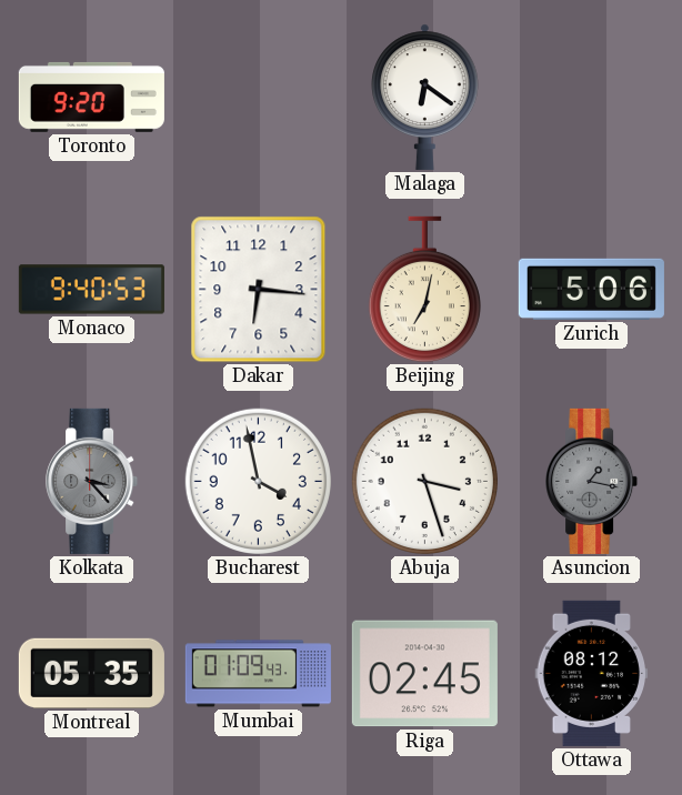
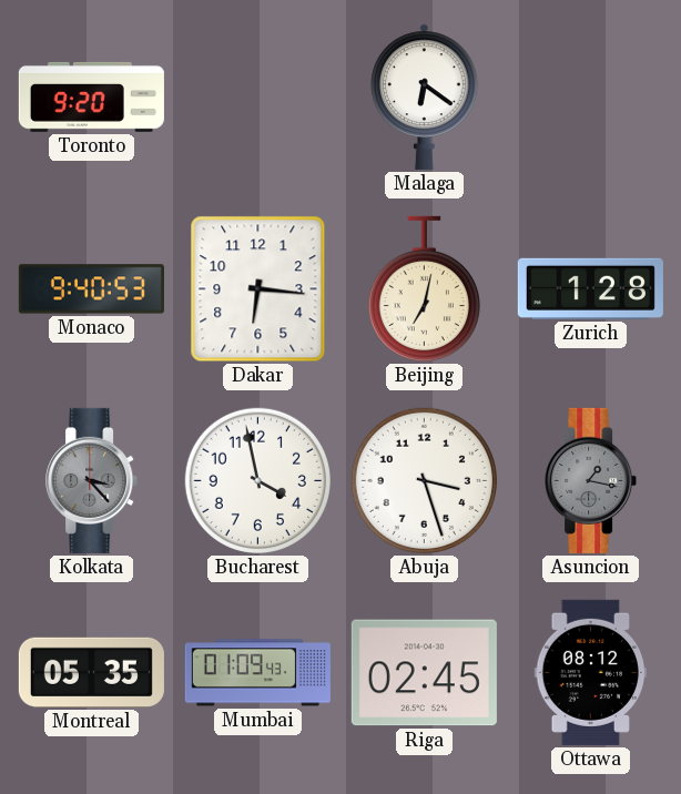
Zurich: 5:06 -> 1:28 (590, 288)
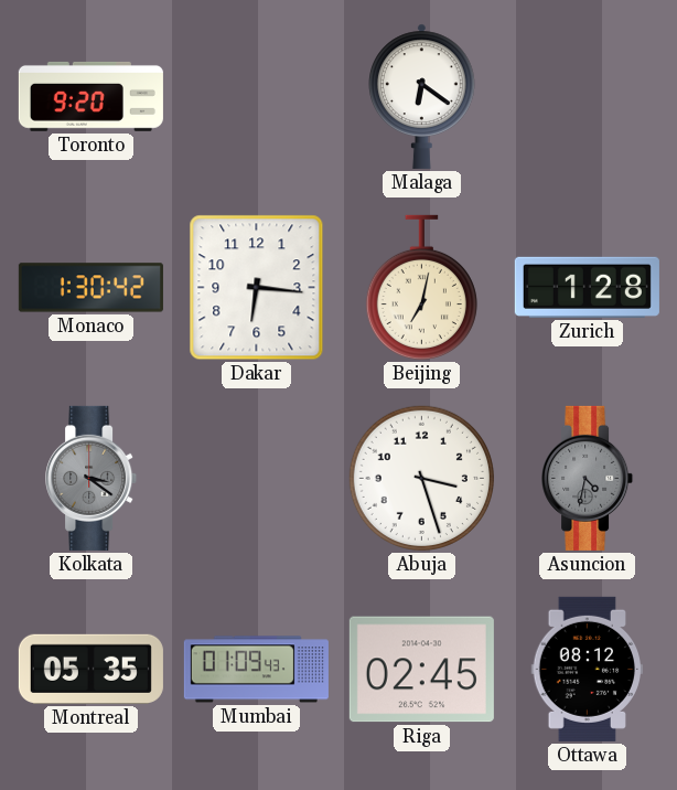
Monaco: 9:40 -> 1:30 (90, 288)
Kolkata: 3:23 -> 3:21 (92, 478)
Bucharest: 3:58 -> none (257, 480)
Asuncion: 1:17 -> 4:32 (588, 478)
